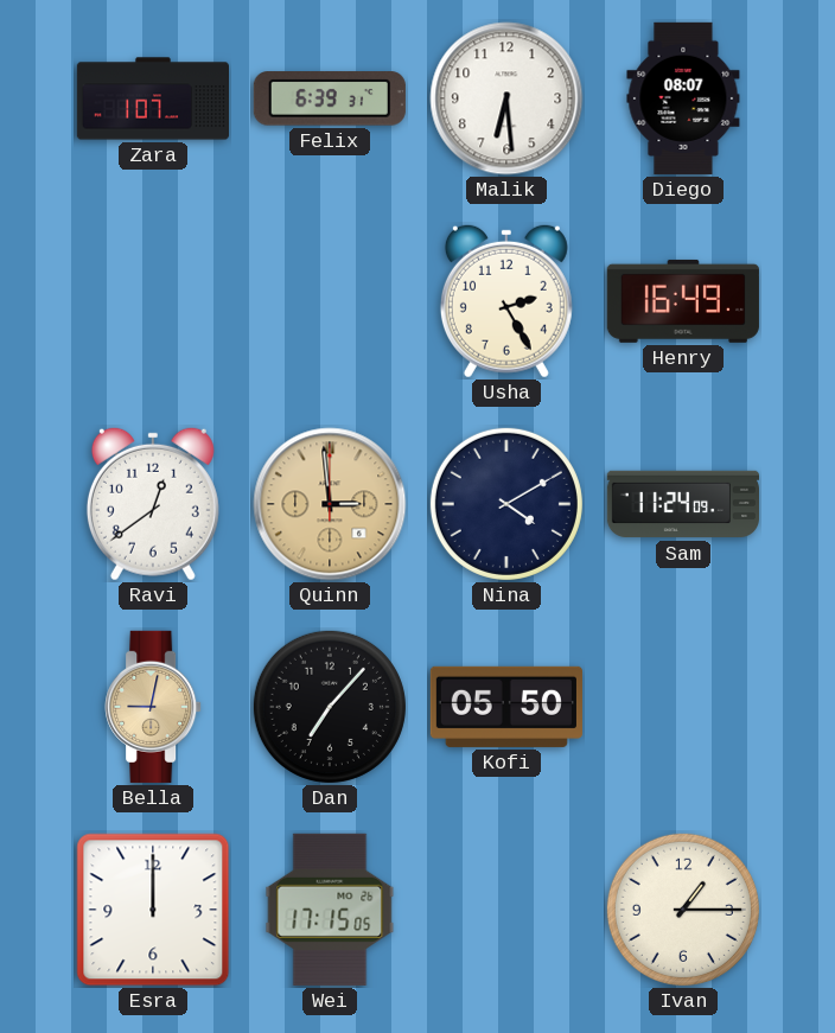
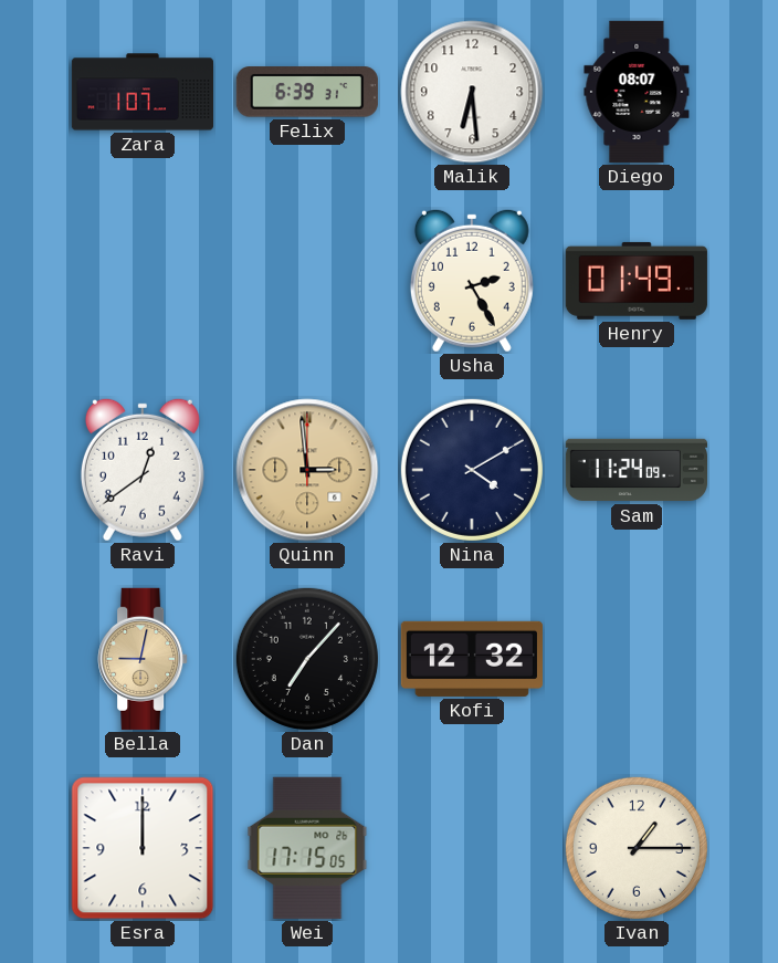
Henry: 16:49 -> 01:49 (637, 281)
Kofi: 05:50 -> 12:32 (472, 659)
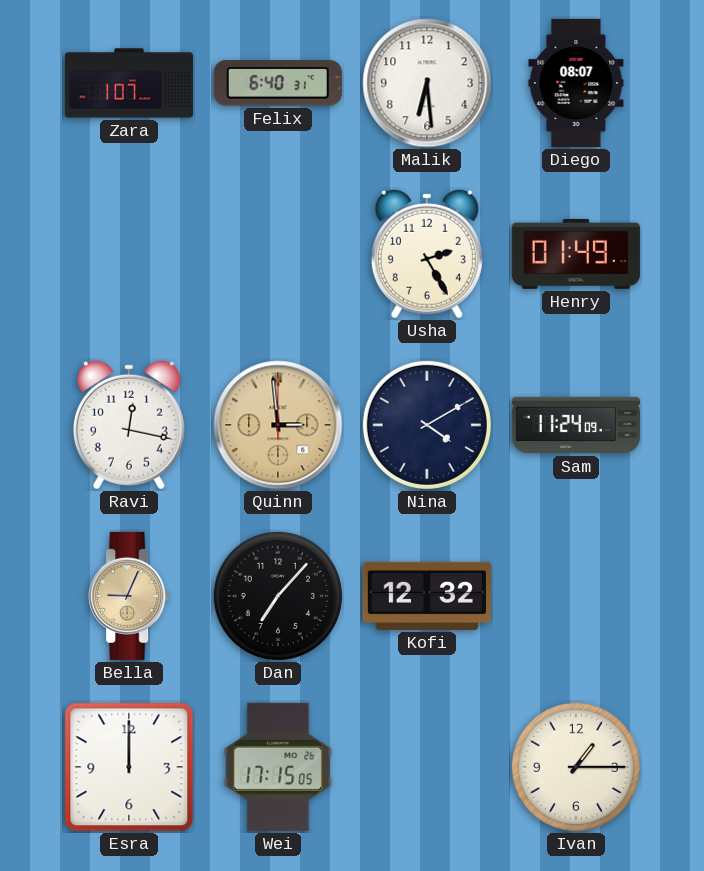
Felix: 6:39 -> 6:40 (278, 83)
Ravi: 12:39 -> 12:17 (129, 425)
Bella: 9:02 -> 9:04 (129, 596)
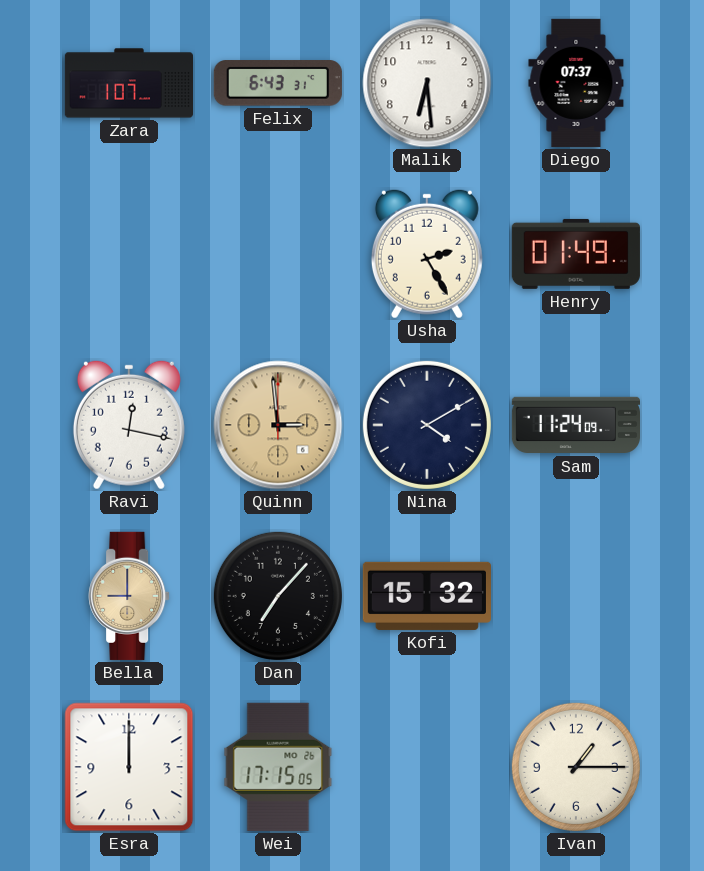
Felix: 6:40 -> 6:43 (278, 83)
Diego: 08:07 -> 07:37 (576, 83)
Bella: 9:04 -> 9:00 (129, 596)
Kofi: 12:32 -> 15:32 (427, 596)
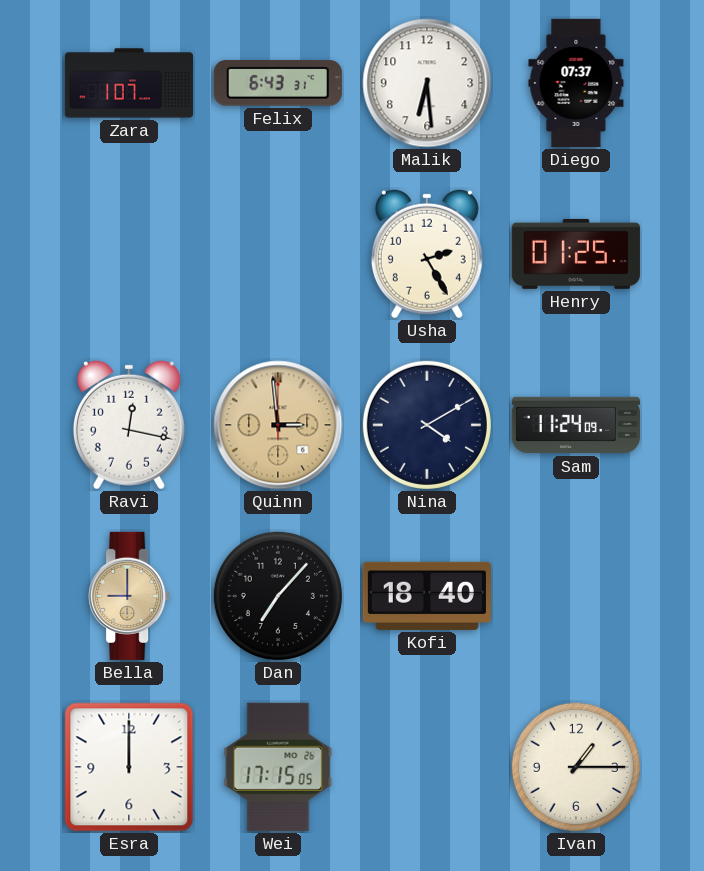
Henry: 01:49 -> 01:25 (576, 254)
Kofi: 15:32 -> 18:40 (427, 596)
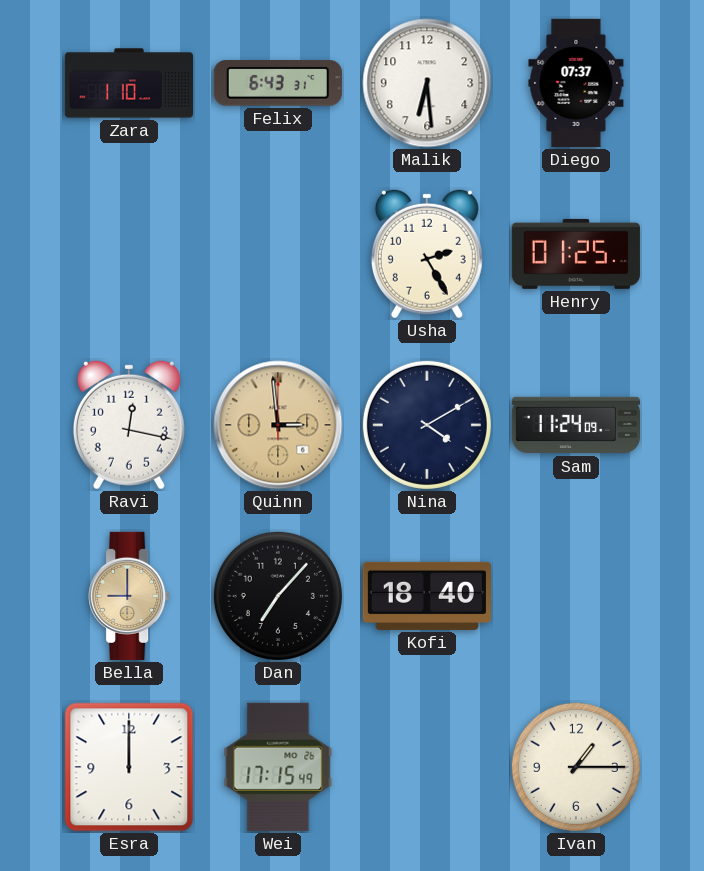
Zara: 1:07 -> 1:10 (128, 83)
Wei: 17:15:05 -> 17:15:49 (278, 767)
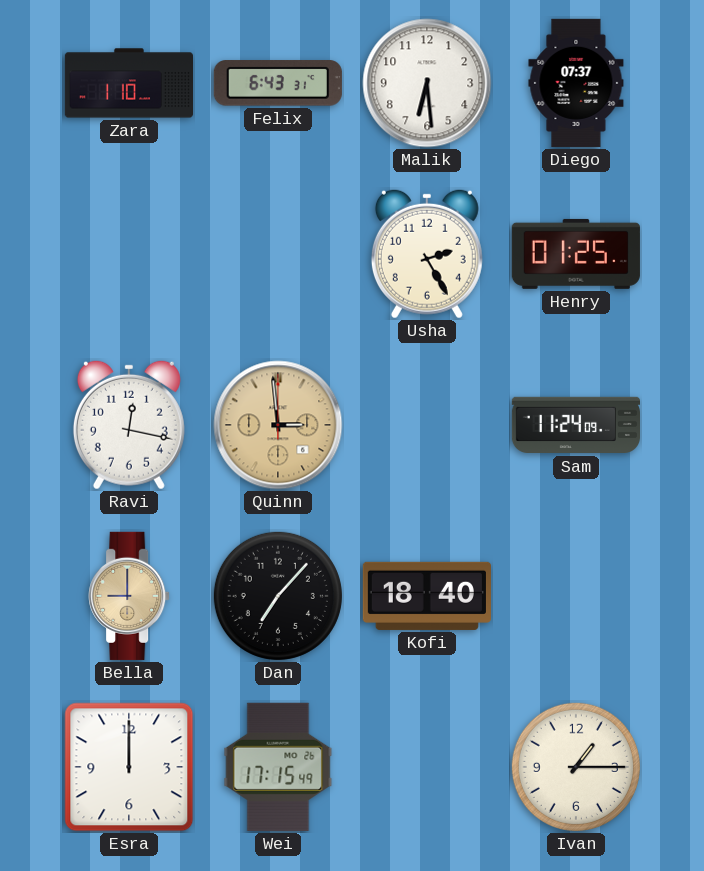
Nina: 4:10 -> none (427, 425)
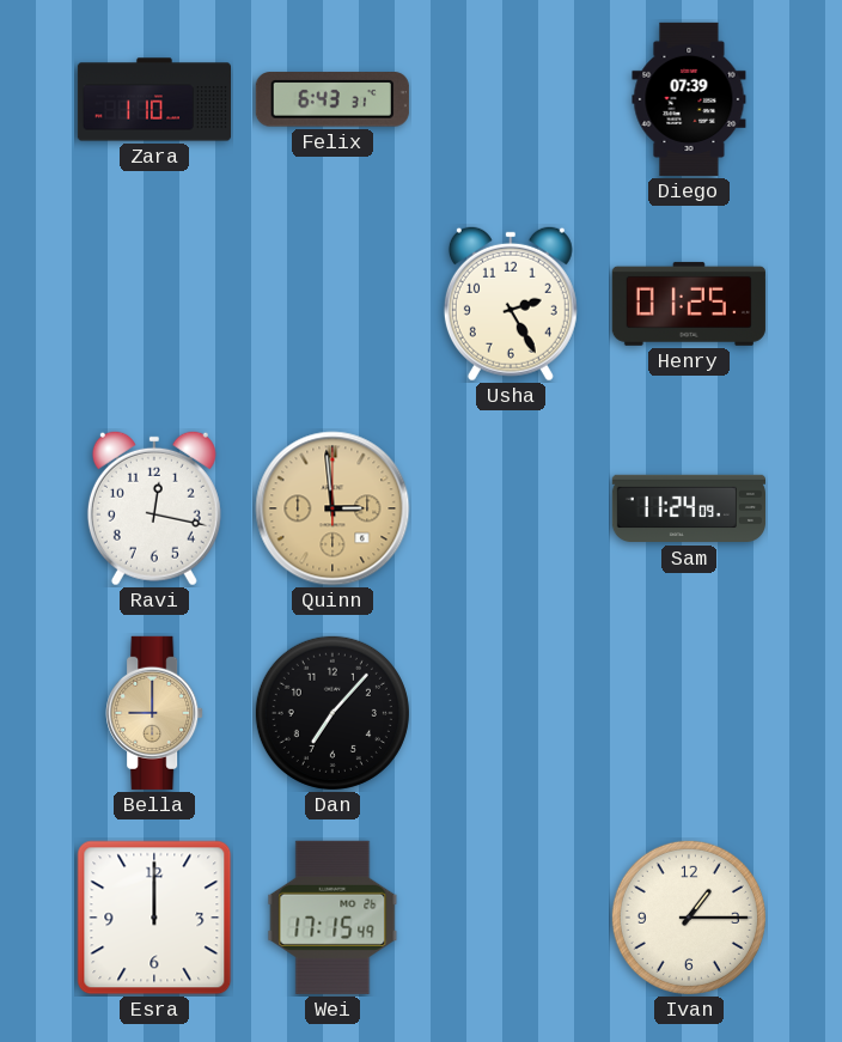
Malik: 6:29 -> none (427, 83)
Diego: 07:37 -> 07:39 (689, 99)
Kofi: 18:40 -> none (427, 596)
